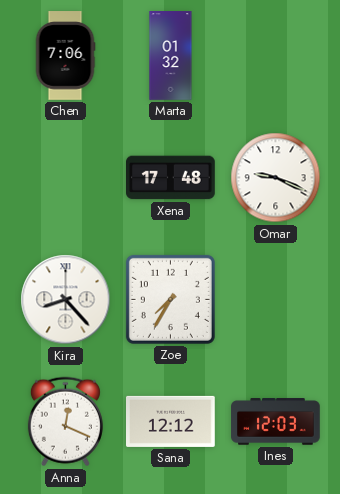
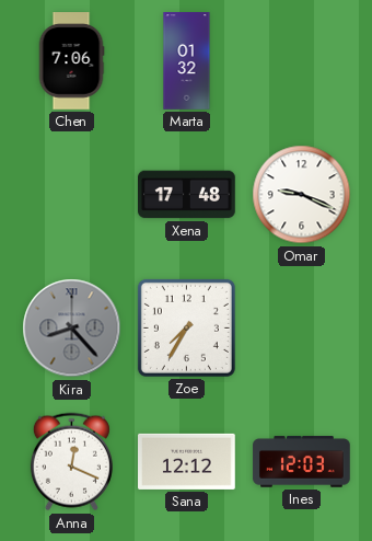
Kira dial: white -> grey (72, 329)
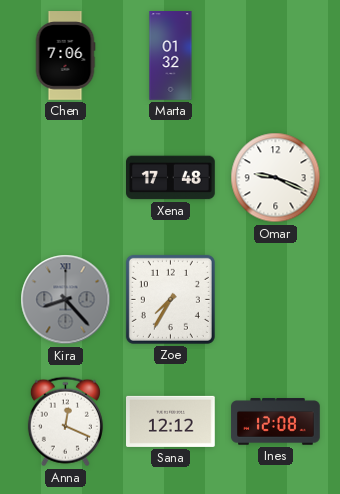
Ines: 12:03 -> 12:08 (276, 422)
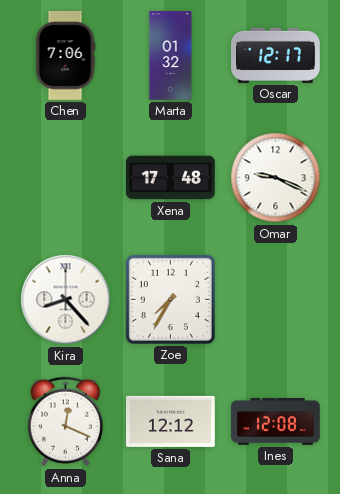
Oscar: none -> 12:17 (276, 55)
Kira dial: grey -> white (66, 300)
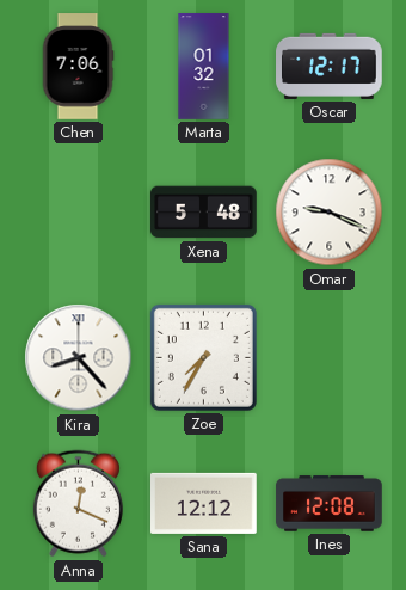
Xena: 17:48 -> 5:48 (204, 213)
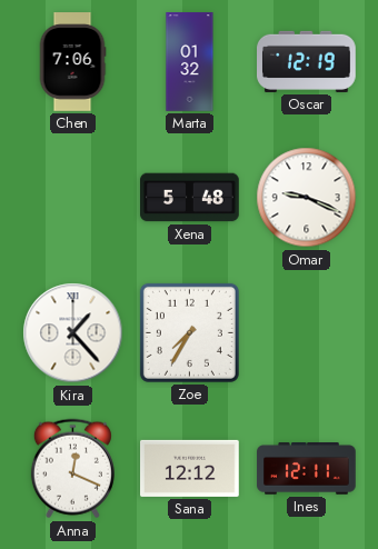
Oscar: 12:17 -> 12:19 (307, 61)
Kira: 8:23 -> 1:23 (73, 333)
Ines: 12:08 -> 12:11 (307, 469)
